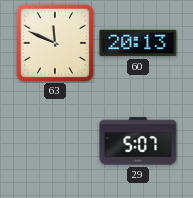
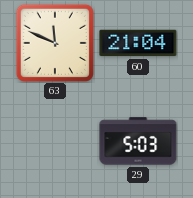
60: 20:13 -> 21:04 (138, 43)
29: 5:07 -> 5:03 (138, 141)
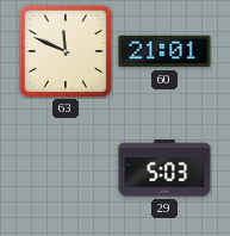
60: 21:04 -> 21:01 (164, 51)
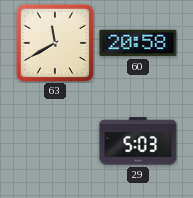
63: 11:49 -> 11:40 (55, 43)
60: 21:01 -> 20:58 (138, 43)
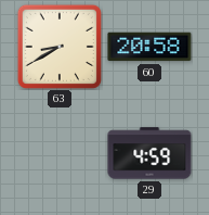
63: 11:40 -> 8:40 (60, 47)
29: 5:03 -> 4:59 (149, 153)
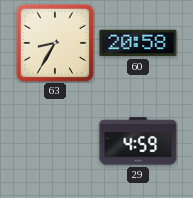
63: 8:40 -> 8:35 (55, 43)
